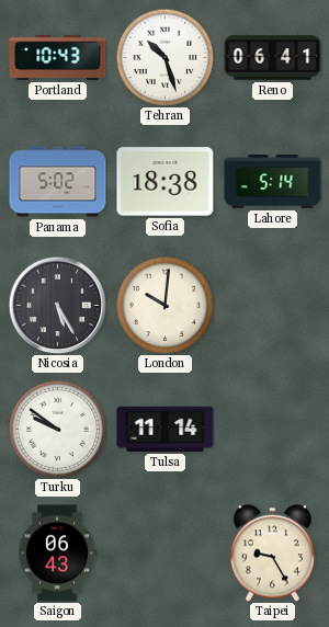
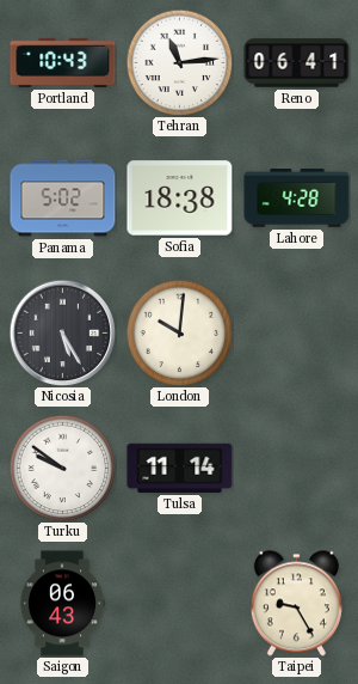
Tehran: 10:27 -> 11:14 (179, 62)
Lahore: 5:14 -> 4:28 (297, 199)
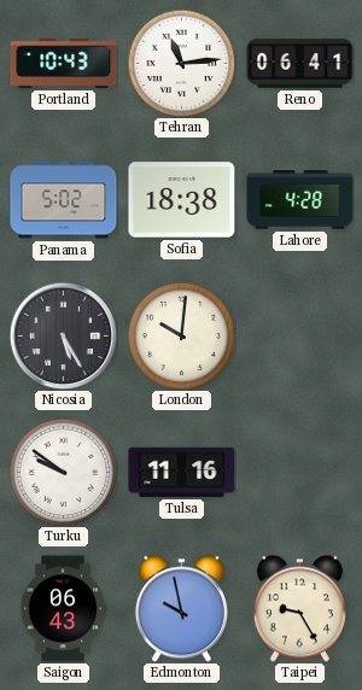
Tulsa: 11:14 -> 11:16 (182, 472)
Edmonton: none -> 9:58 (181, 609)
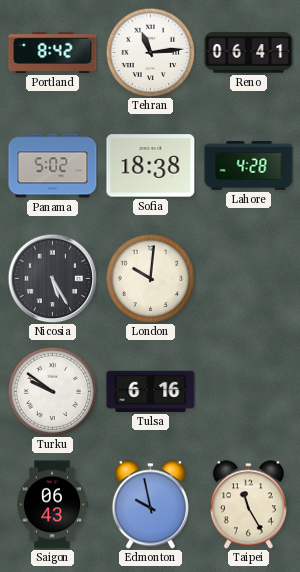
Portland: 10:43 -> 8:42 (53, 52)
Tulsa: 11:16 -> 6:16 (151, 391)
Taipei: 9:25 -> 11:25 (248, 505)
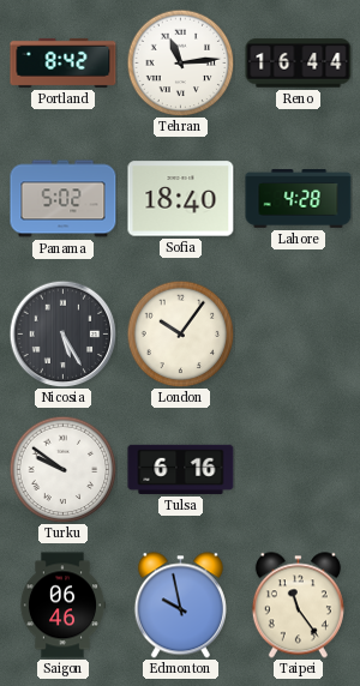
Reno: 06:41 -> 16:44 (299, 64)
Sofia: 18:38 -> 18:40 (181, 199)
London: 10:01 -> 10:06 (180, 333)
Saigon: 06:43 -> 06:46 (62, 606)
Taipei: 11:25 -> 11:24 (298, 606)
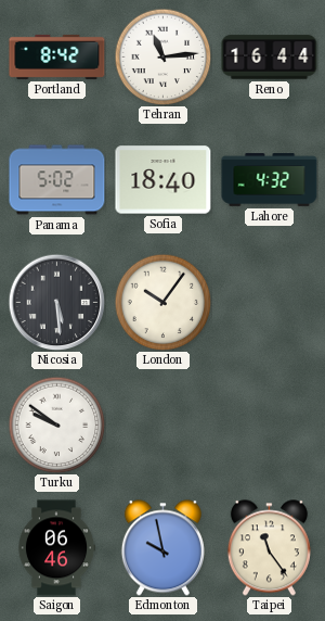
Lahore: 4:28 -> 4:32 (270, 180)
Nicosia: 5:25 -> 5:29 (56, 302)
Tulsa: 6:16 -> none (181, 469)
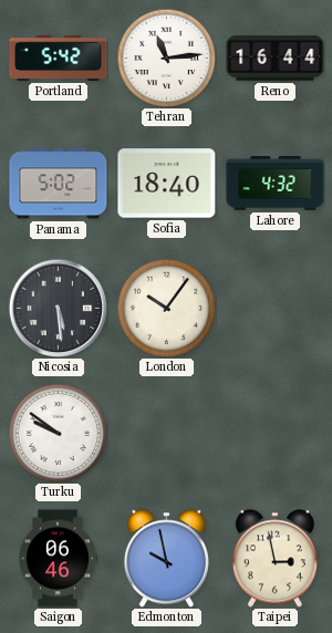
Portland: 8:42 -> 5:42 (59, 58)
Taipei: 11:24 -> 2:58 (274, 559)
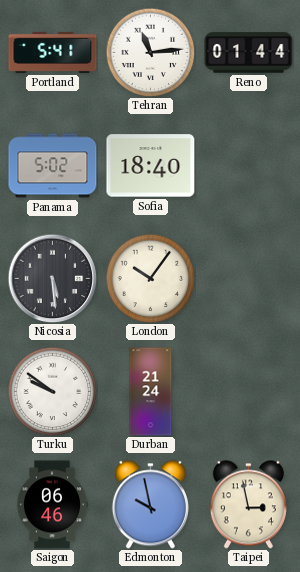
Portland: 5:42 -> 5:41 (53, 52)
Reno: 16:44 -> 01:44 (249, 53)
Lahore: 4:32 -> none (276, 184)
Durban: none -> 21:24 (151, 392)
